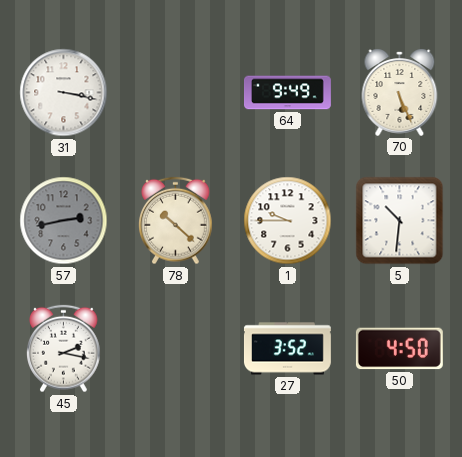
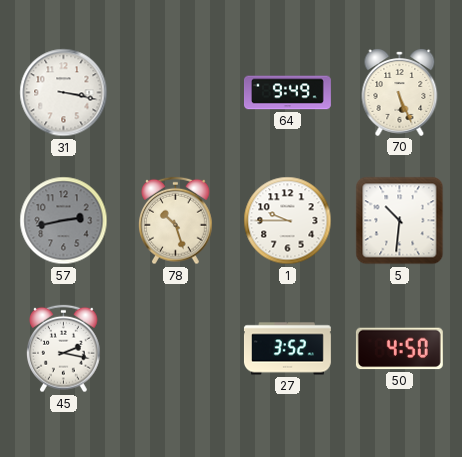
78: 10:22 -> 10:27 (176, 221)
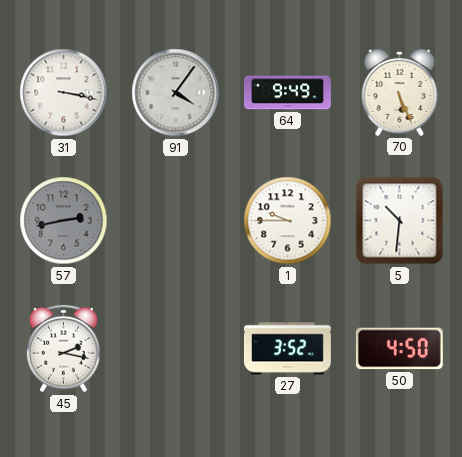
91: none -> 4:06 (176, 93)
78: 10:27 -> none (176, 221)
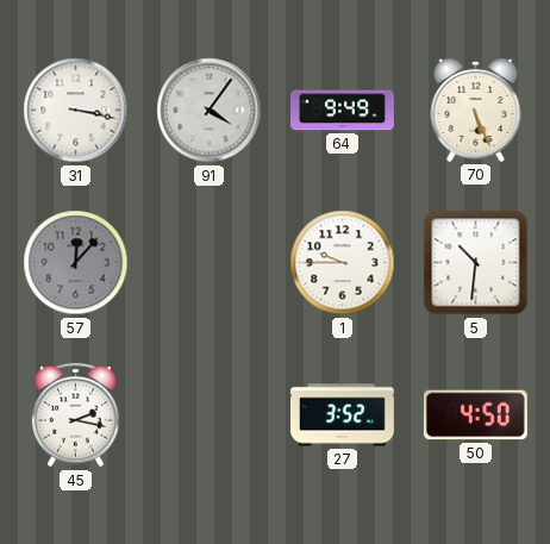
57: 2:43 -> 12:07 (76, 263)
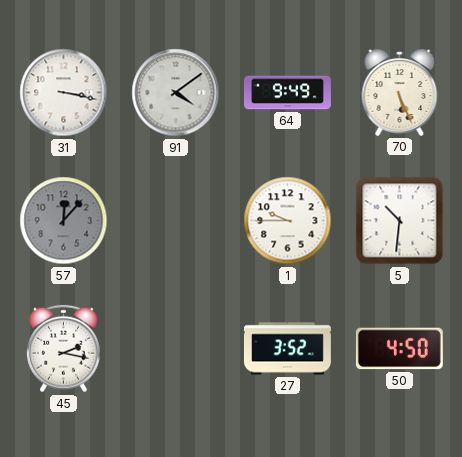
91: 4:06 -> 4:09 (176, 93)
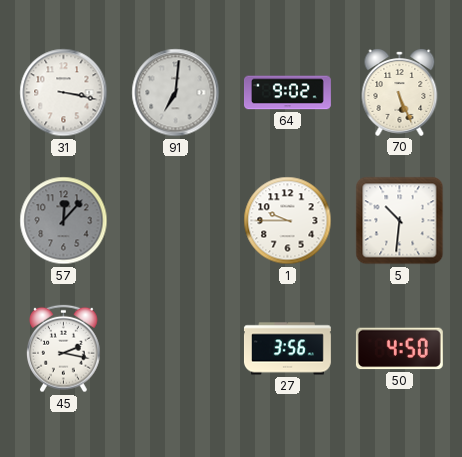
91: 4:09 -> 7:01 (176, 93)
64: 9:49 -> 9:02 (288, 93)
27: 3:52 -> 3:56 (287, 349)
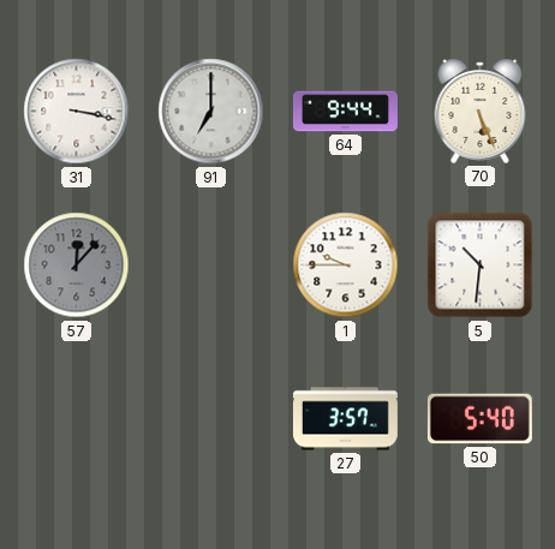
91: 7:01 -> 7:00 (211, 112)
64: 9:02 -> 9:44 (346, 112)
45: 2:17 -> none (64, 349)
27: 3:56 -> 3:57 (345, 419)
50: 4:50 -> 5:40 (479, 419)
